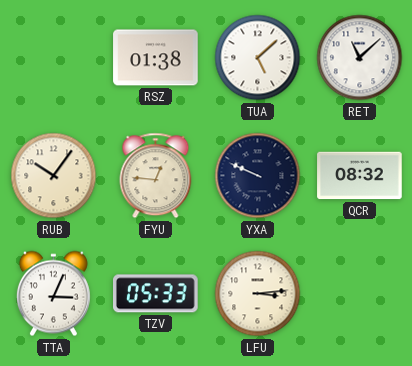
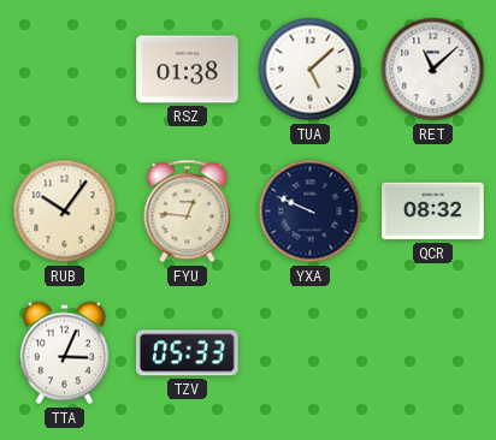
LFU: 3:14 -> none (258, 294)
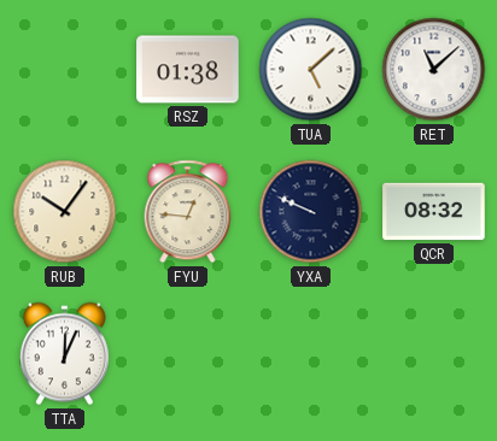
TTA: 3:04 -> 12:04 (64, 354)
TZV: 05:33 -> none (188, 353)
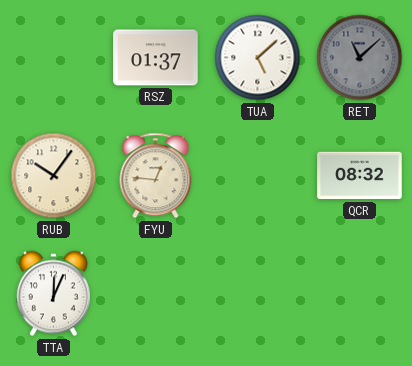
RSZ: 01:38 -> 01:37 (156, 58)
RET dial: white -> grey (360, 58)
YXA: 9:49 -> none (311, 212)
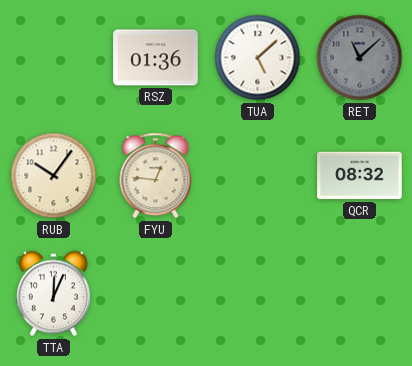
RSZ: 01:37 -> 01:36 (156, 58)
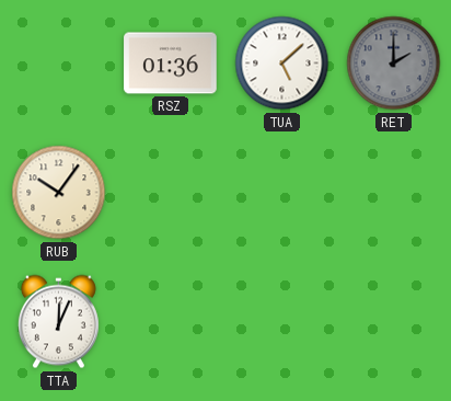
RET: 11:08 -> 2:00 (394, 64)
FYU: 12:46 -> none (156, 176)
QCR: 08:32 -> none (360, 176)
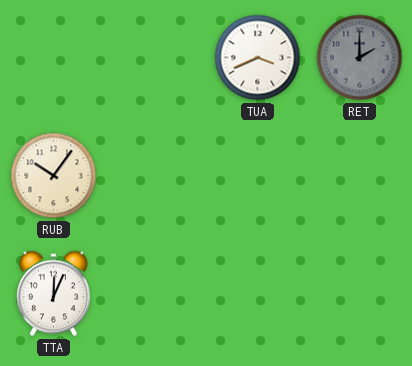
RSZ: 01:36 -> none (171, 64)
TUA: 5:08 -> 3:41 (258, 58)
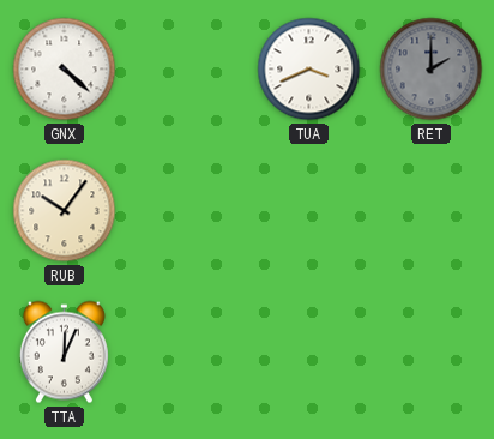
GNX: none -> 4:22 (65, 70)
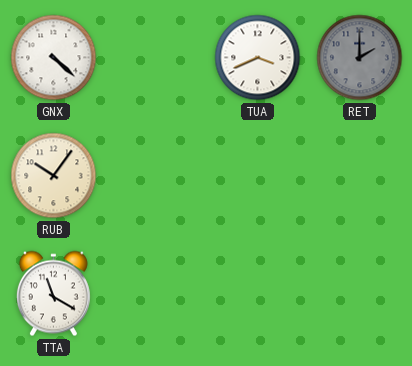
TTA: 12:04 -> 11:20 (53, 294)
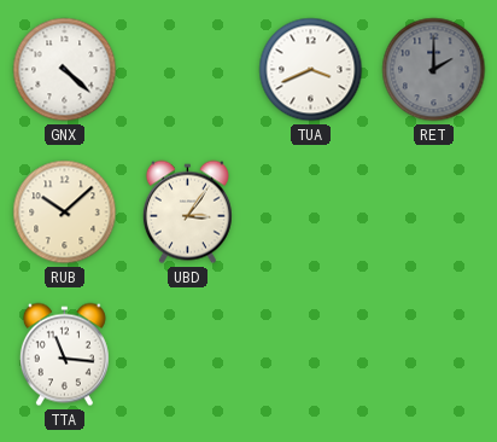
RUB: 10:06 -> 10:08 (65, 213)
UBD: none -> 3:06 (187, 213)
TTA: 11:20 -> 11:16 (64, 355)
